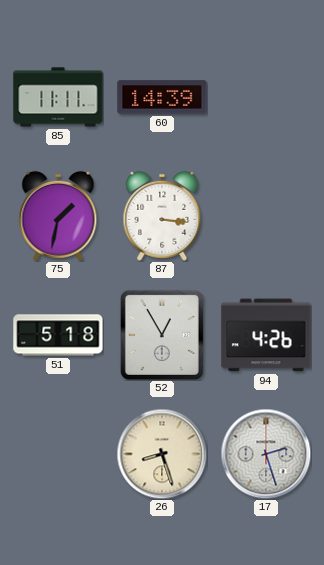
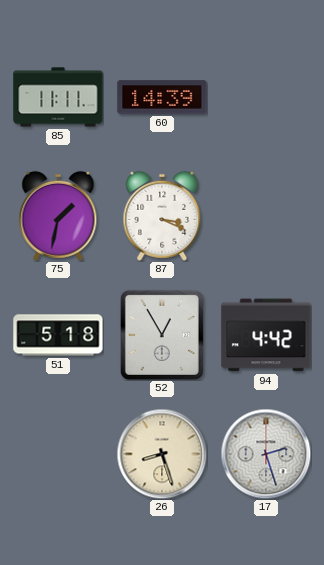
87: 3:16 -> 3:19 (162, 216)
94: 4:26 -> 4:42 (266, 335)
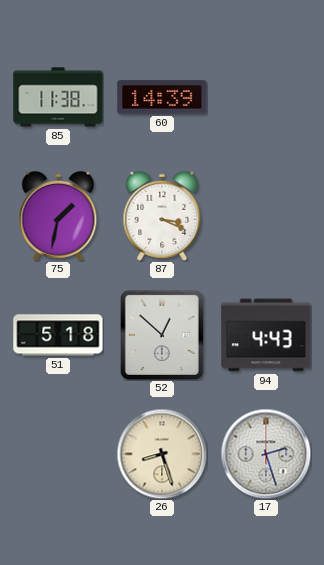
85: 11:11 -> 11:38 (58, 97)
52: 12:55 -> 12:52 (162, 335)
94: 4:42 -> 4:43 (266, 335)
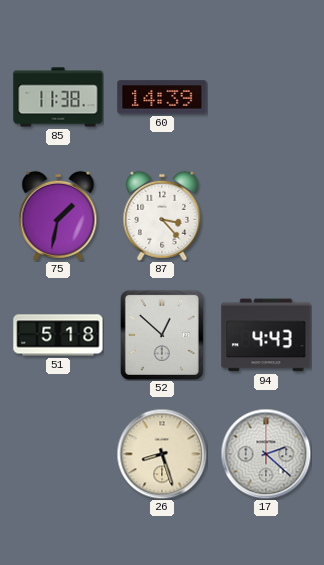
87: 3:19 -> 3:23 (162, 216)
17: 2:27 -> 2:22 (266, 454)
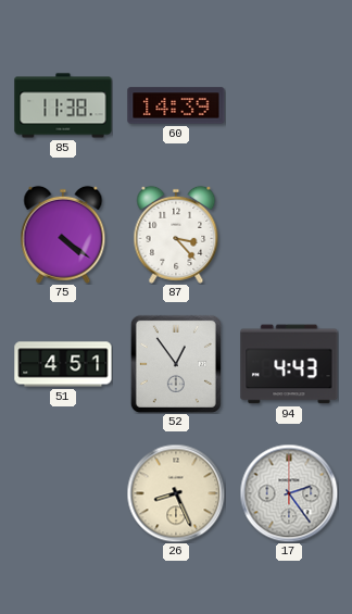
75: 1:32 -> 4:21 (63, 235)
51: 5:18 -> 4:51 (63, 364)
52: 12:52 -> 12:54 (176, 364)
26: 8:27 -> 8:26 (176, 493)
17: 2:22 -> 2:24 (289, 493)
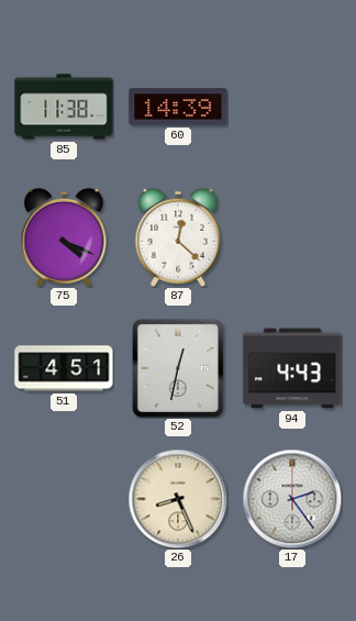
75: 4:21 -> 4:19 (64, 237)
87: 3:23 -> 12:22 (178, 237)
52: 12:54 -> 12:32 (178, 368)
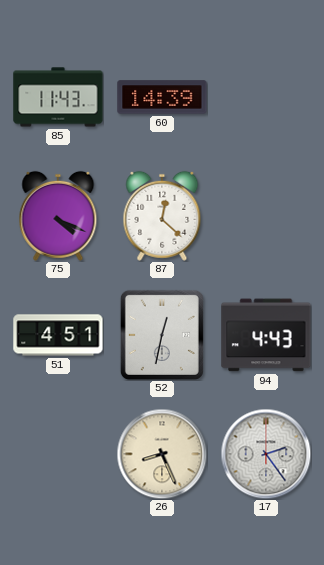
85: 11:38 -> 11:43 (58, 97)
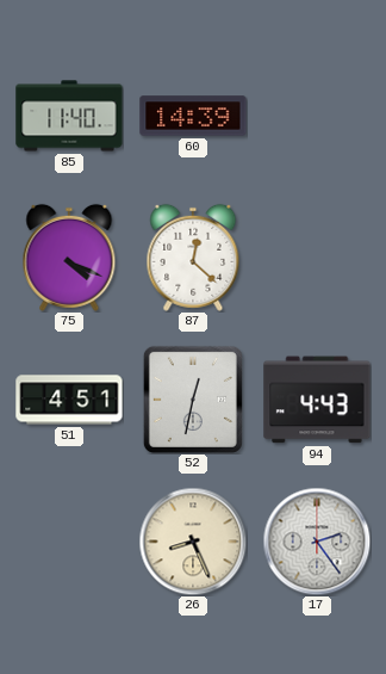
85: 11:43 -> 11:40 (69, 116)
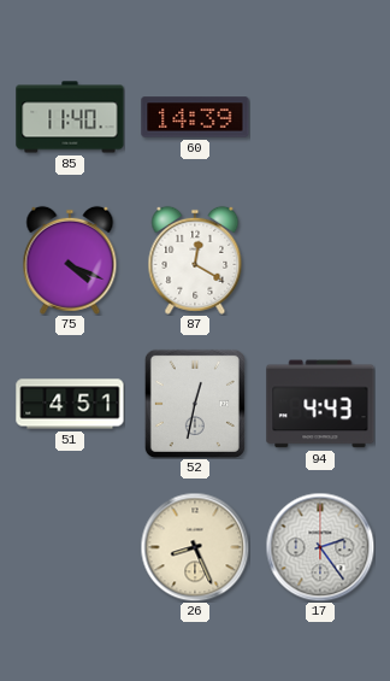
87: 12:22 -> 12:20 (195, 260)
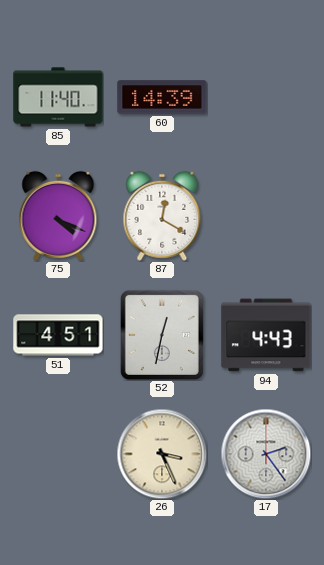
26: 8:26 -> 3:26 (162, 454)
